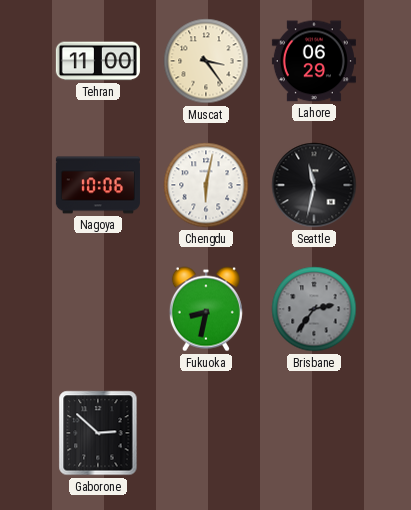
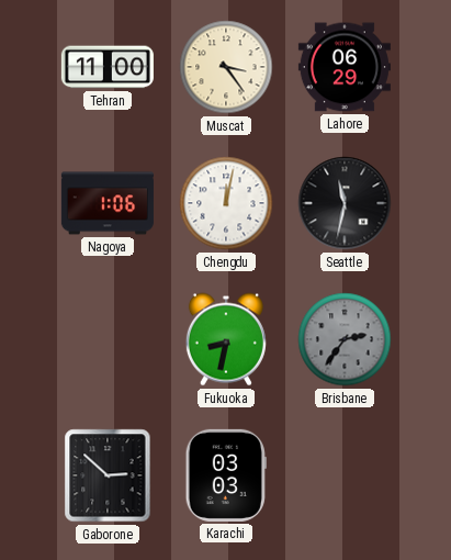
Nagoya: 10:06 -> 1:06 (108, 203)
Chengdu: 6:02 -> 12:02 (226, 203)
Karachi: none -> 03:03 (226, 475)
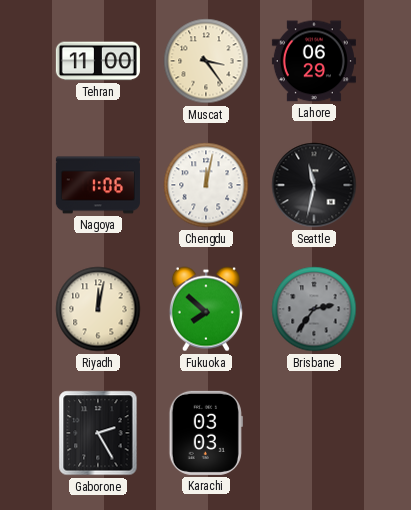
Riyadh: none -> 12:02 (98, 309)
Fukuoka: 8:32 -> 7:52 (206, 309)
Gaborone: 2:52 -> 2:25 (98, 433)
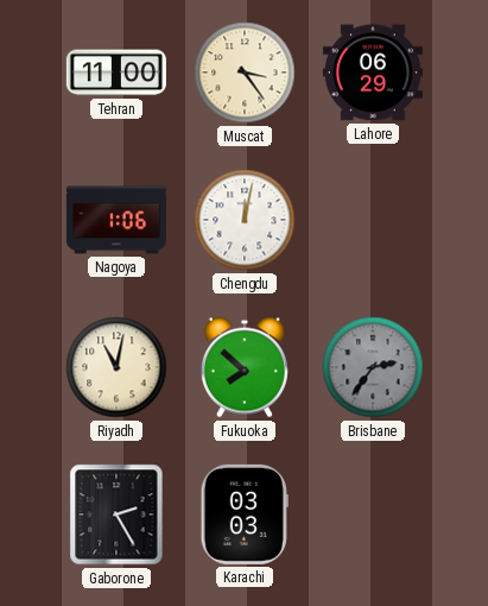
Seattle: 11:32 -> none (314, 185)
Riyadh: 12:02 -> 11:02 (116, 367)
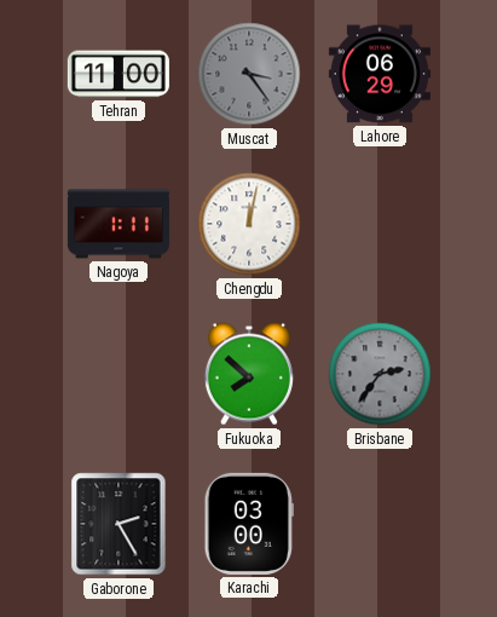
Muscat dial: cream -> grey (249, 74)
Nagoya: 1:06 -> 1:11 (119, 224)
Riyadh: 11:02 -> none (116, 367)
Karachi: 03:03 -> 03:00 (249, 524)
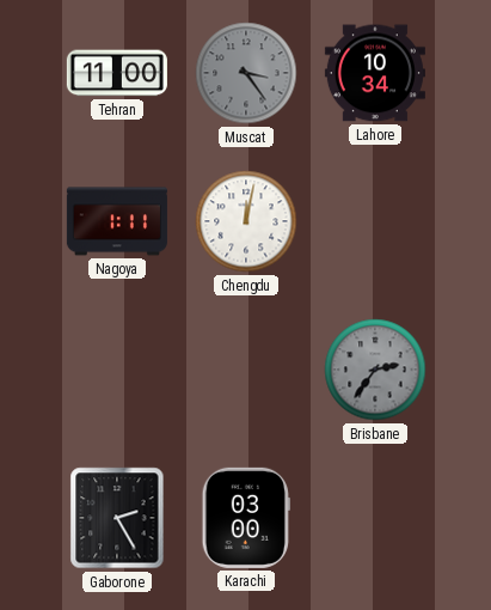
Lahore: 06:29 -> 10:34 (375, 73)
Fukuoka: 7:52 -> none (249, 374)
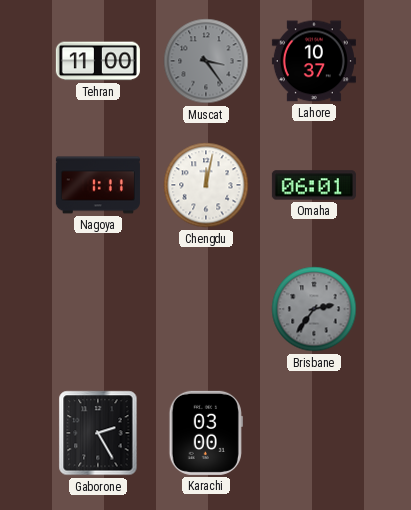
Lahore: 10:34 -> 10:37 (314, 61)
Omaha: none -> 06:01 (314, 185)
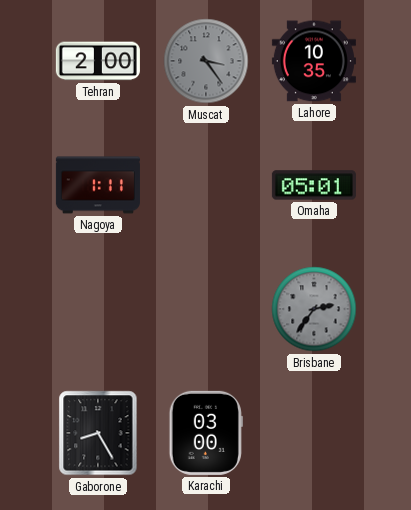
Tehran: 11:00 -> 2:00 (98, 61)
Lahore: 10:37 -> 10:35 (314, 61)
Chengdu: 12:02 -> none (206, 185)
Omaha: 06:01 -> 05:01 (314, 185)
Gaborone: 2:25 -> 8:25 (98, 433)
